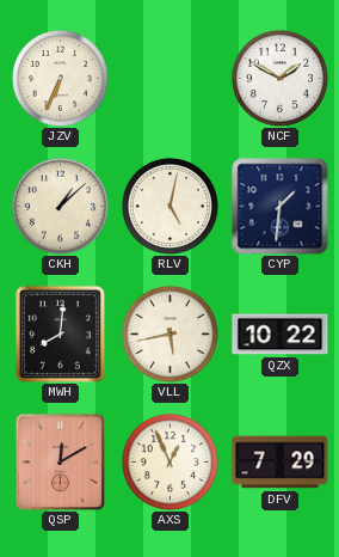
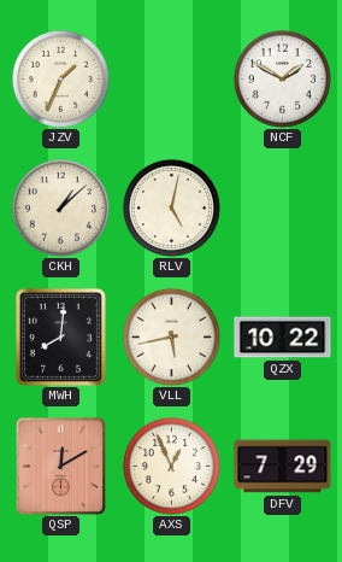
JZV: 6:34 -> 1:34 (60, 78)
CYP: 1:31 -> none (281, 207)
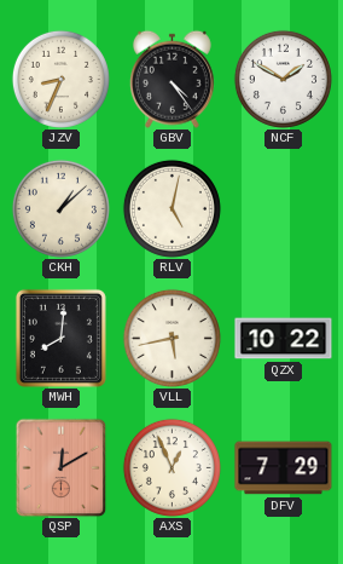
JZV: 1:34 -> 8:34 (60, 79)
GBV: none -> 4:24 (171, 79)
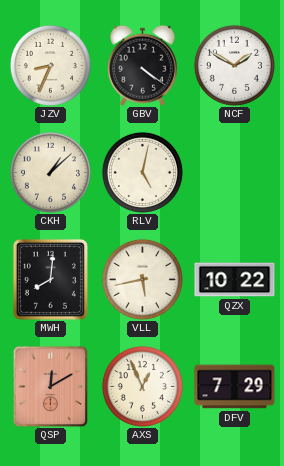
GBV: 4:24 -> 4:21 (142, 65)
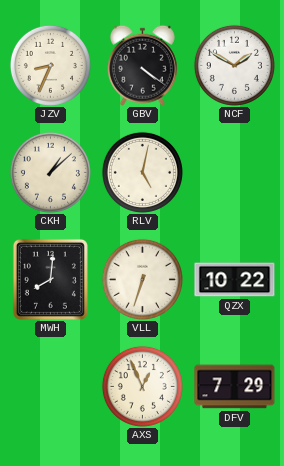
VLL: 5:43 -> 6:33 (142, 279)
QSP: 12:10 -> none (51, 386)
